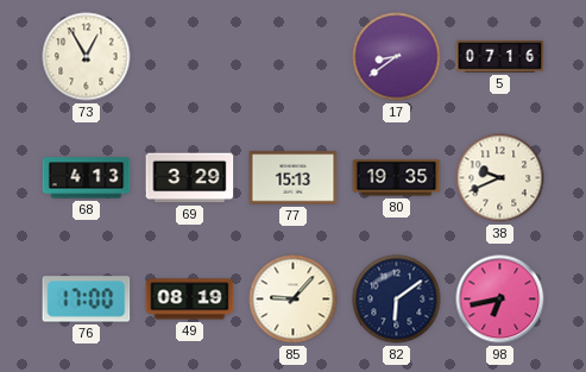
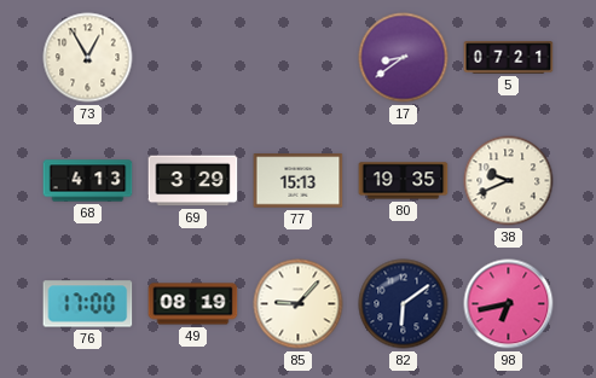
5: 07:16 -> 07:21 (509, 58)
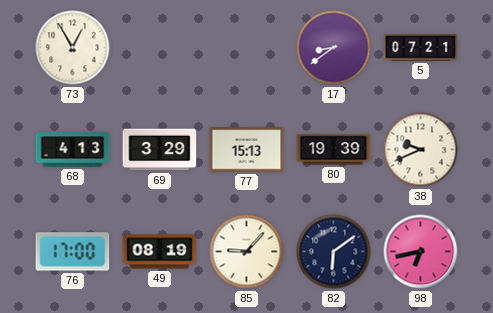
80: 19:35 -> 19:39 (334, 150)
